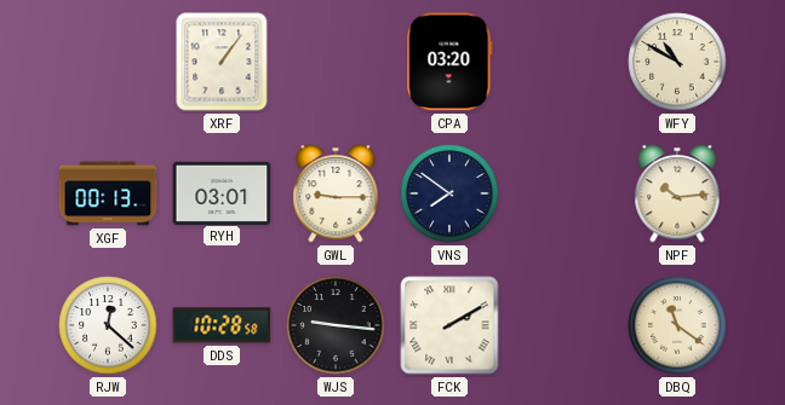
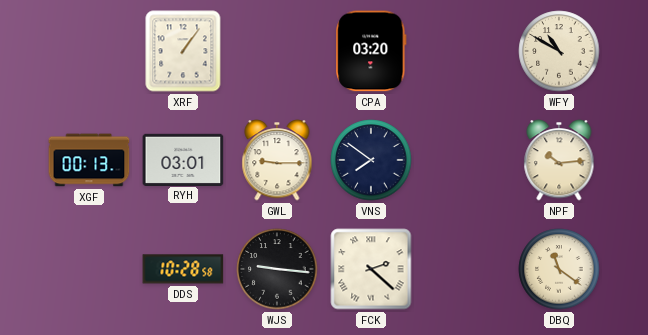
RJW: 12:22 -> none (108, 325)
FCK: 2:10 -> 2:22 (371, 269)
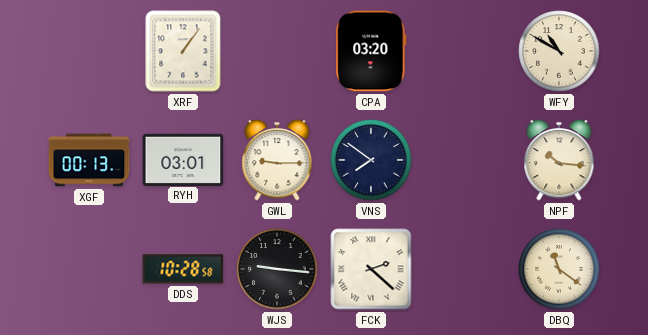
NPF: 10:14 -> 10:16 (559, 160)
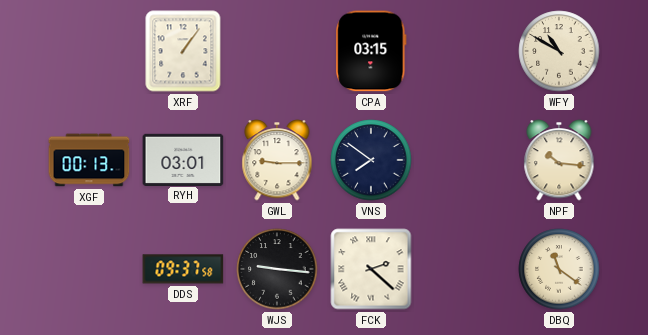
CPA: 03:20 -> 03:15 (371, 51)
DDS: 10:28 -> 09:37 (183, 269)
